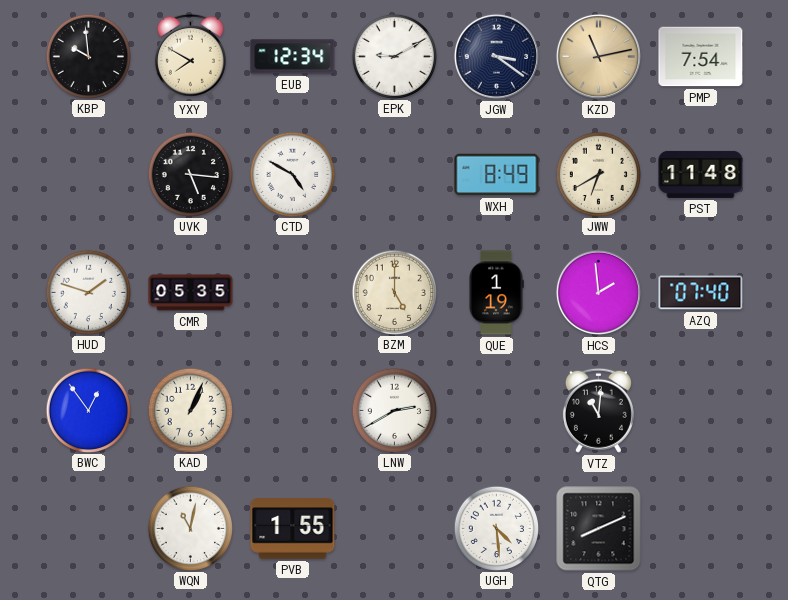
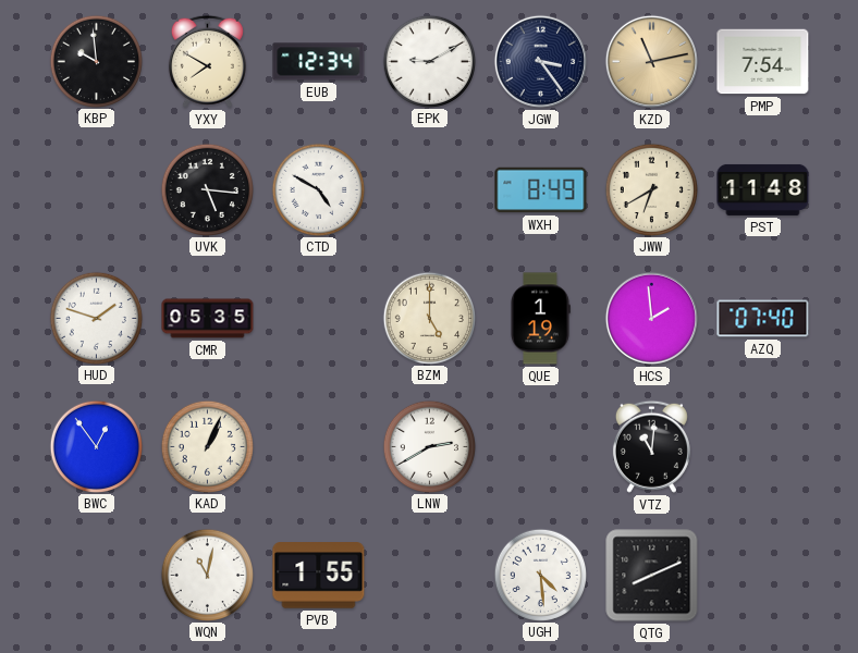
JGW: 3:21 -> 3:24 (540, 61)
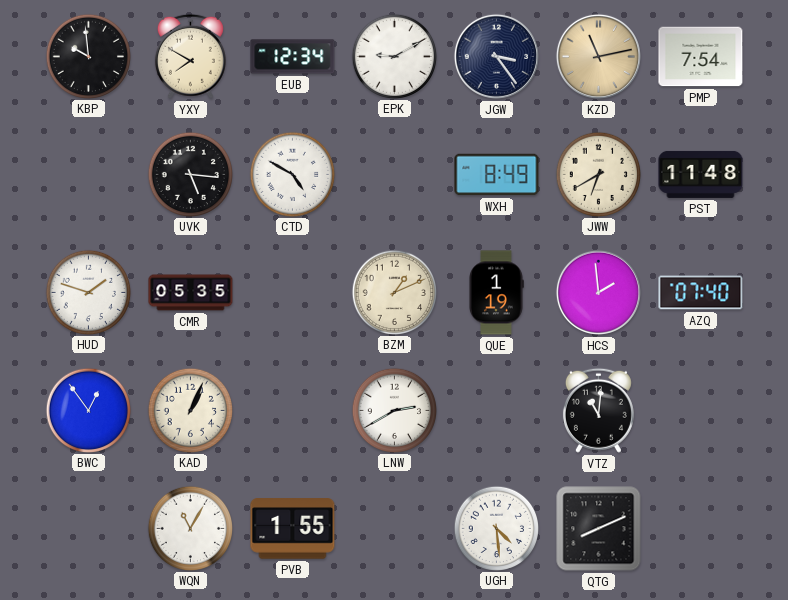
BZM: 5:00 -> 1:11 (394, 292)
WQN: 11:02 -> 11:05 (190, 528)
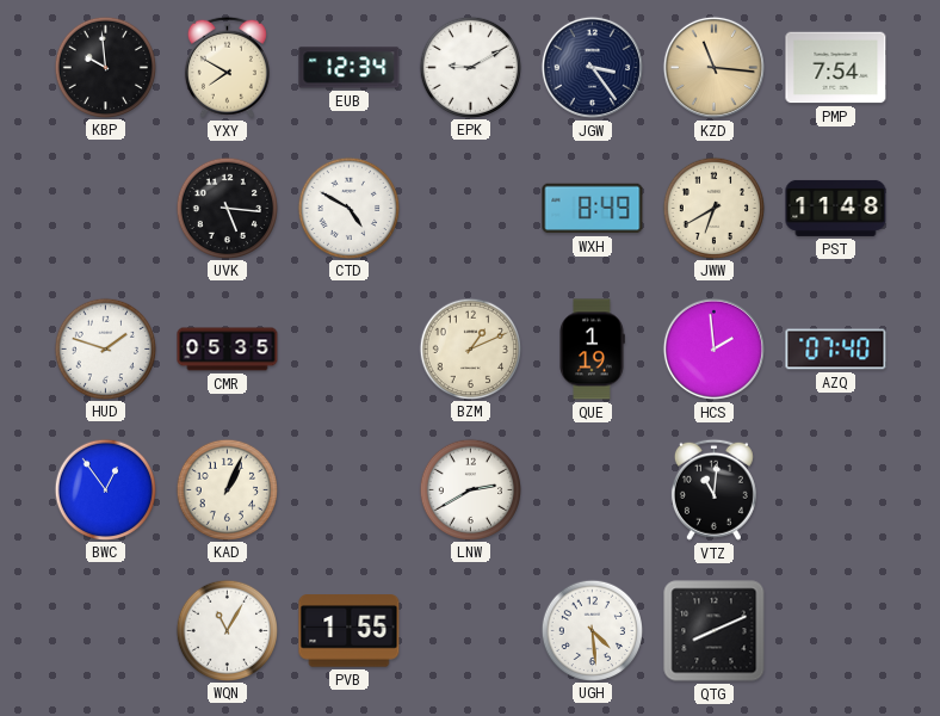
KZD: 11:13 -> 11:16 (713, 67)
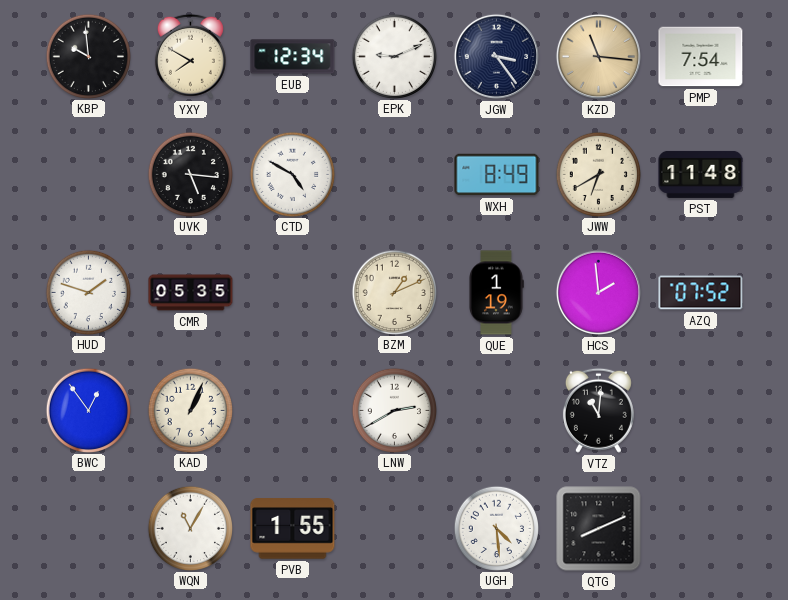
EPK: 9:10 -> 9:11 (394, 56)
AZQ: 07:40 -> 07:52 (701, 293)
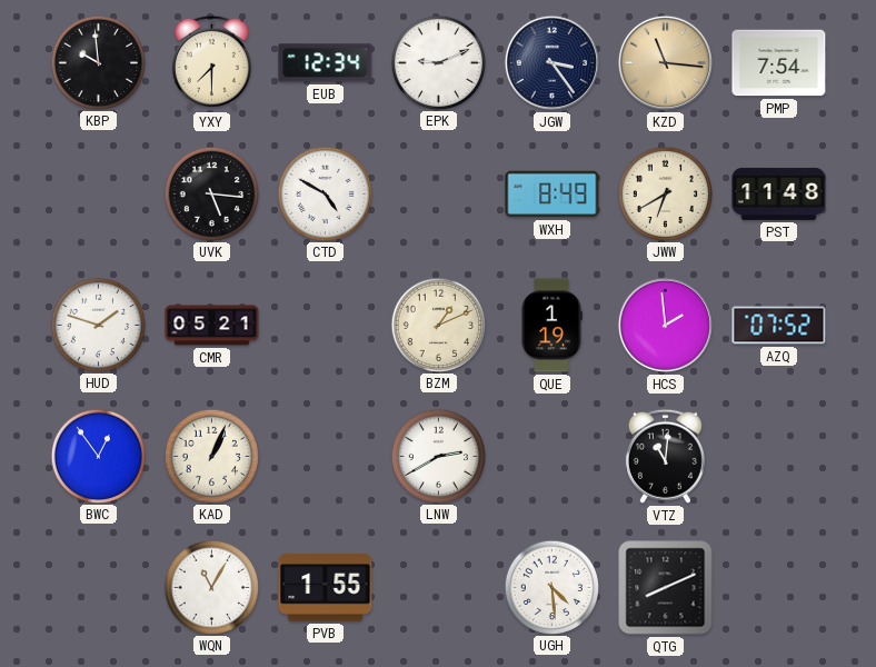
YXY: 7:50 -> 7:30 (211, 62)
CMR: 05:35 -> 05:21 (212, 326)
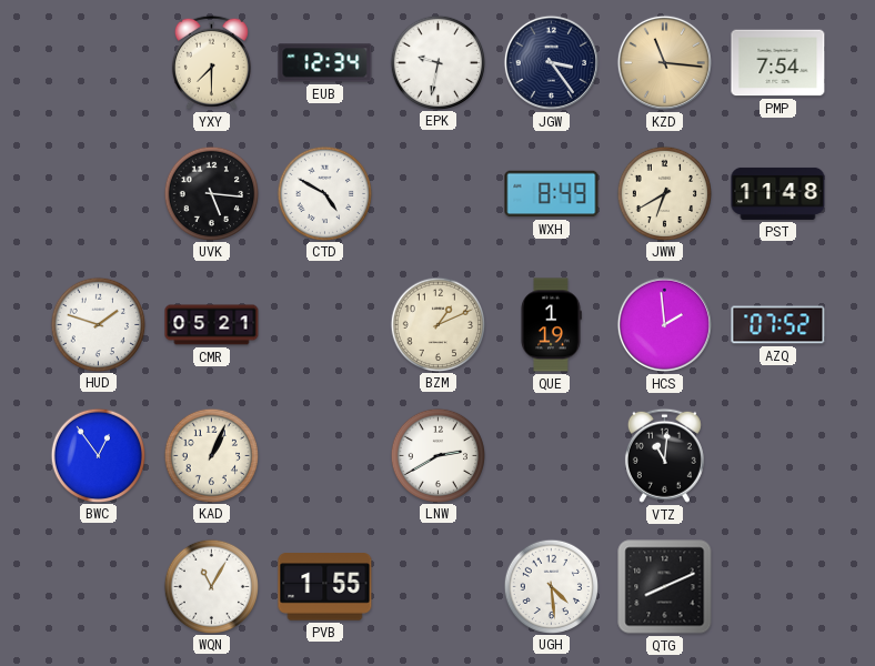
KBP: 9:59 -> none (98, 62)
EPK: 9:11 -> 9:32 (438, 62)
